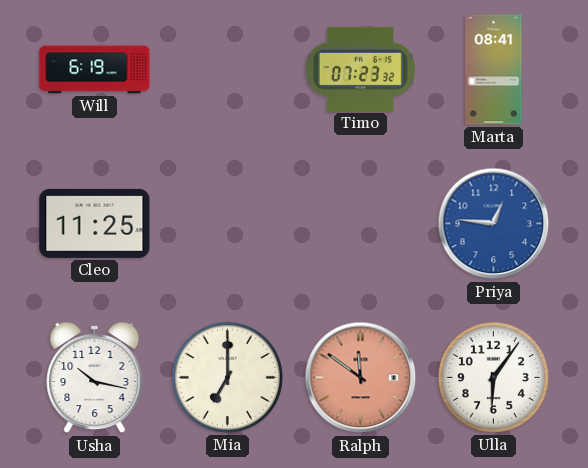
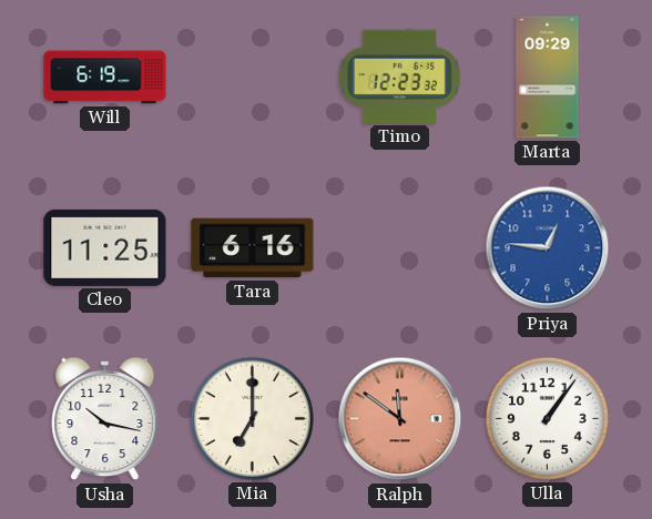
Timo: 07:23 -> 12:23 (399, 77)
Marta: 08:41 -> 09:29 (548, 78)
Tara: none -> 6:16 (253, 248)
Ulla: 6:06 -> 1:06 (547, 418)
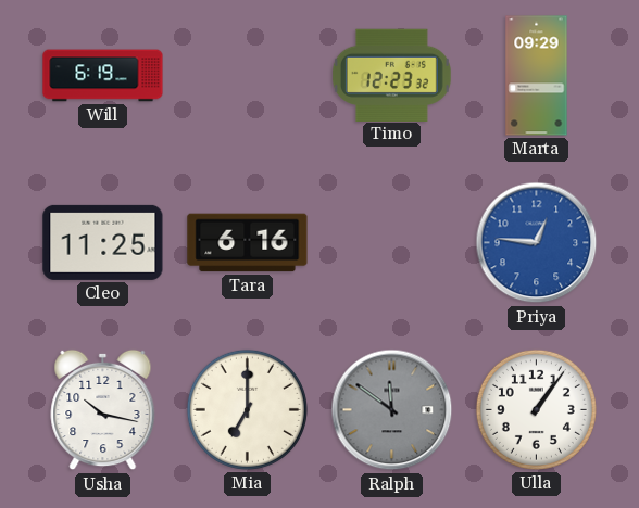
Ralph dial: salmon -> grey (392, 410)
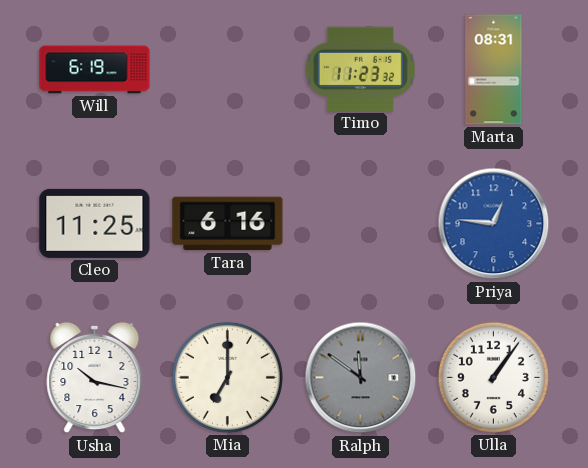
Timo: 12:23 -> 11:23 (360, 69)
Marta: 09:29 -> 08:31 (494, 70)
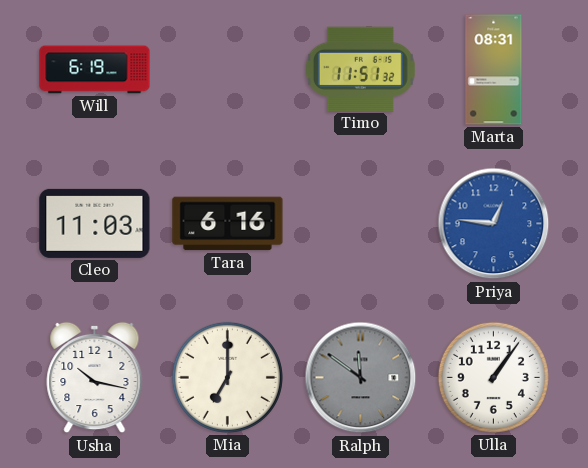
Timo: 11:23 -> 11:51 (360, 69)
Cleo: 11:25 -> 11:03 (95, 223)
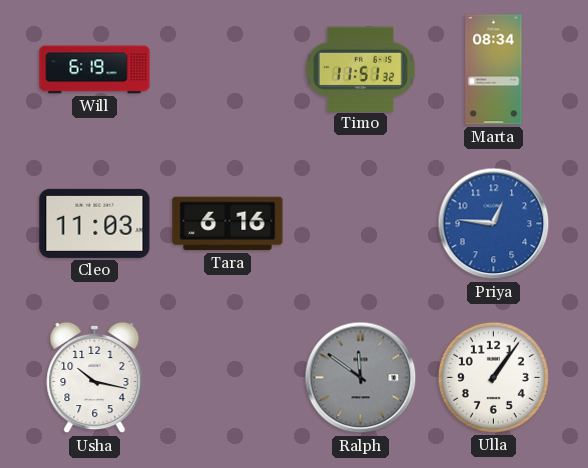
Marta: 08:31 -> 08:34 (494, 70)
Mia: 7:00 -> none (227, 377)
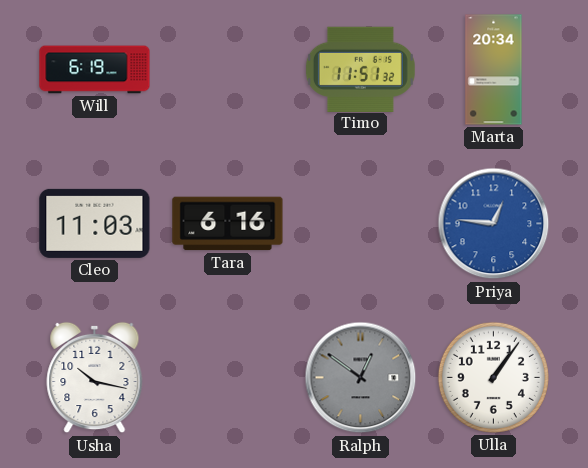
Marta: 08:34 -> 20:34 (494, 70)
Ralph: 11:51 -> 12:51 (361, 378)
